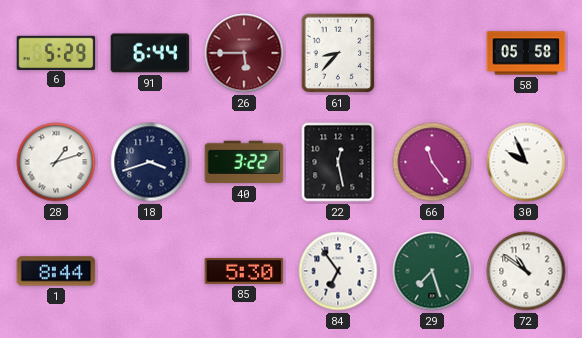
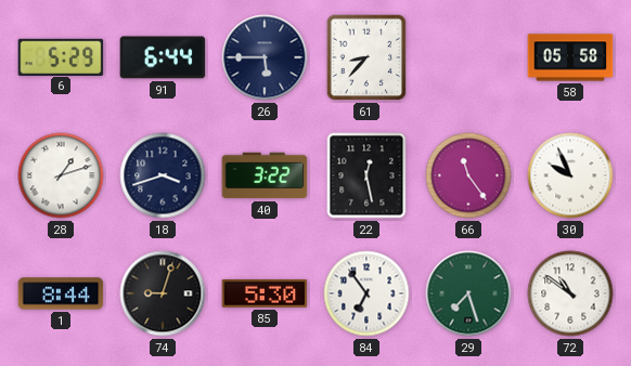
26 dial: burgundy -> navy (265, 57)
74: none -> 9:03 (163, 293)
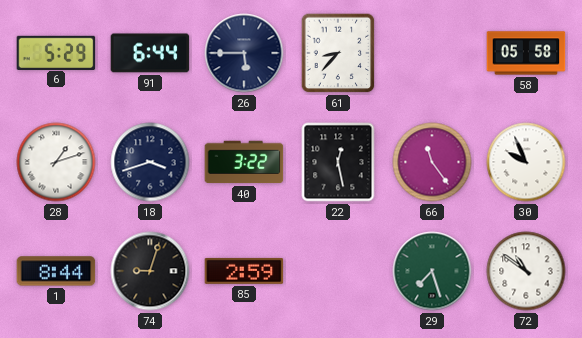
85: 5:30 -> 2:59 (244, 271)
84: 6:54 -> none (366, 293)
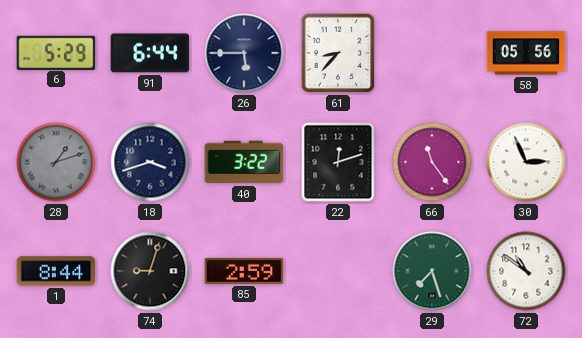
58: 05:58 -> 05:56 (526, 53)
28 dial: white -> grey (56, 162)
22: 12:28 -> 12:12 (338, 162)
30: 9:56 -> 2:56 (526, 162)
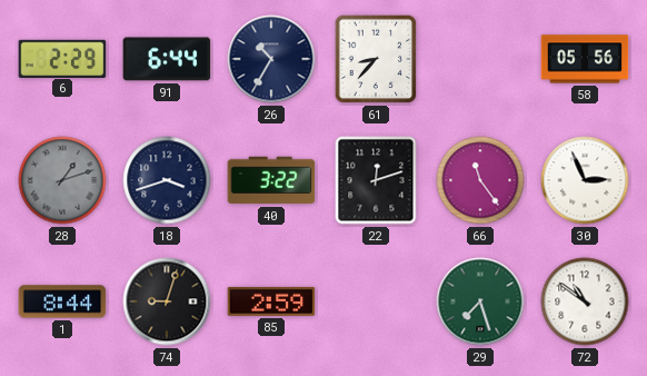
6: 5:29 -> 2:29 (62, 58)
26: 5:45 -> 10:35 (271, 59)
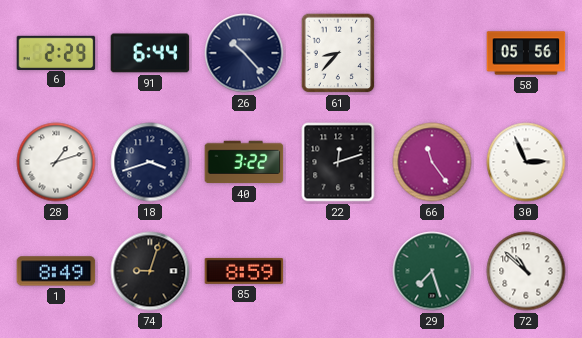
26: 10:35 -> 10:23 (244, 53)
28 dial: grey -> white (56, 162)
1: 8:44 -> 8:49 (56, 271)
85: 2:59 -> 8:59 (244, 271)
72: 10:51 -> 10:52 (526, 271)
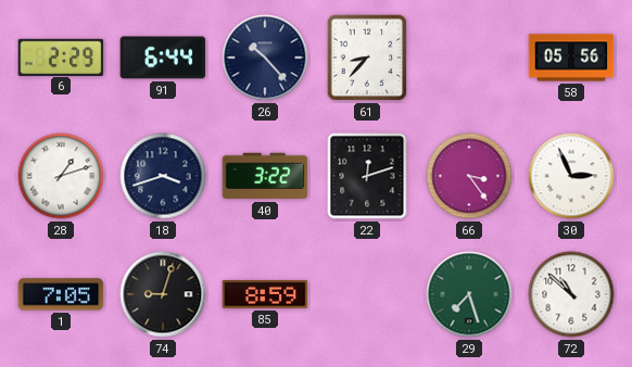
66: 11:24 -> 3:24 (469, 176)
1: 8:49 -> 7:05 (61, 294)
